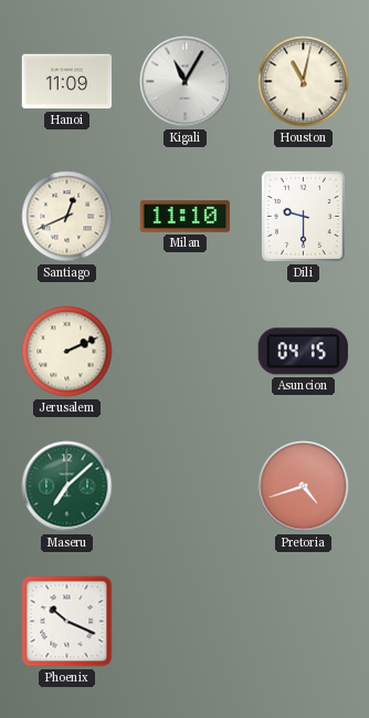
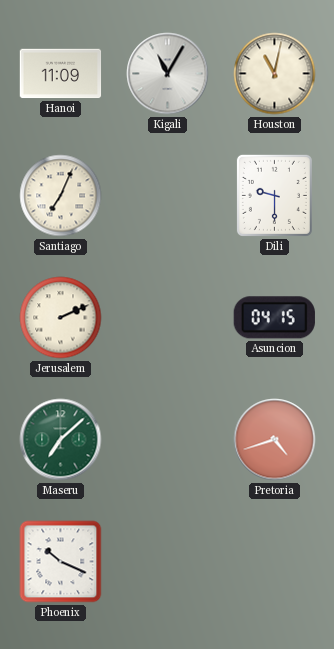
Santiago: 12:41 -> 7:04 (61, 196)
Milan: 11:10 -> none (186, 217)
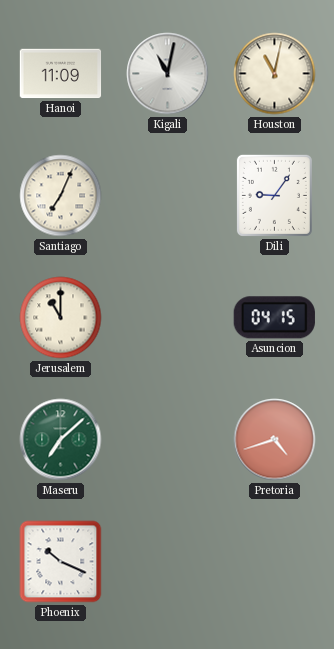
Kigali: 11:05 -> 11:02 (168, 74)
Dili: 9:30 -> 9:06 (274, 195)
Jerusalem: 2:11 -> 11:00 (61, 318)
